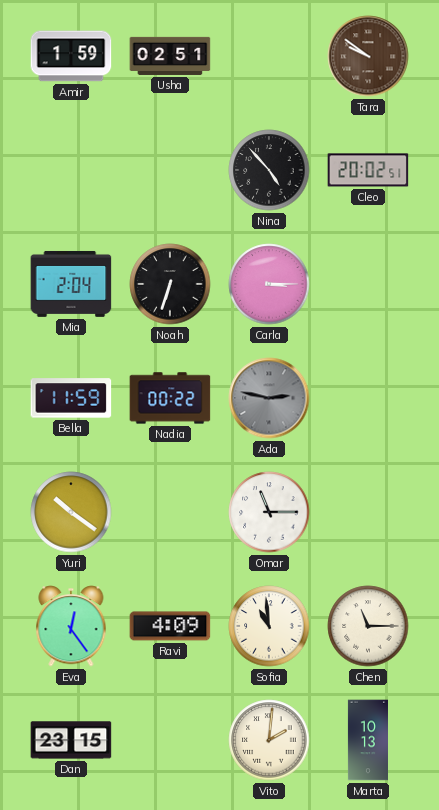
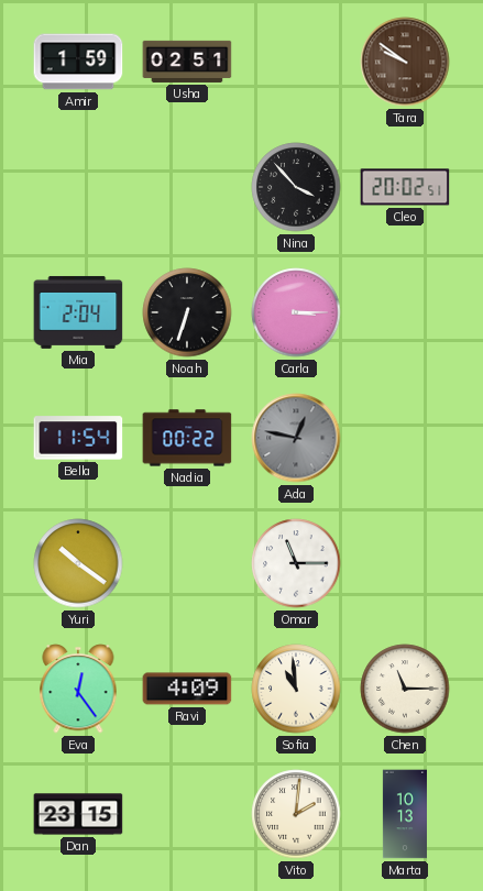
Nina: 4:53 -> 3:53 (296, 187)
Bella: 11:59 -> 11:54 (78, 438)
Ada: 2:47 -> 12:47 (296, 438)
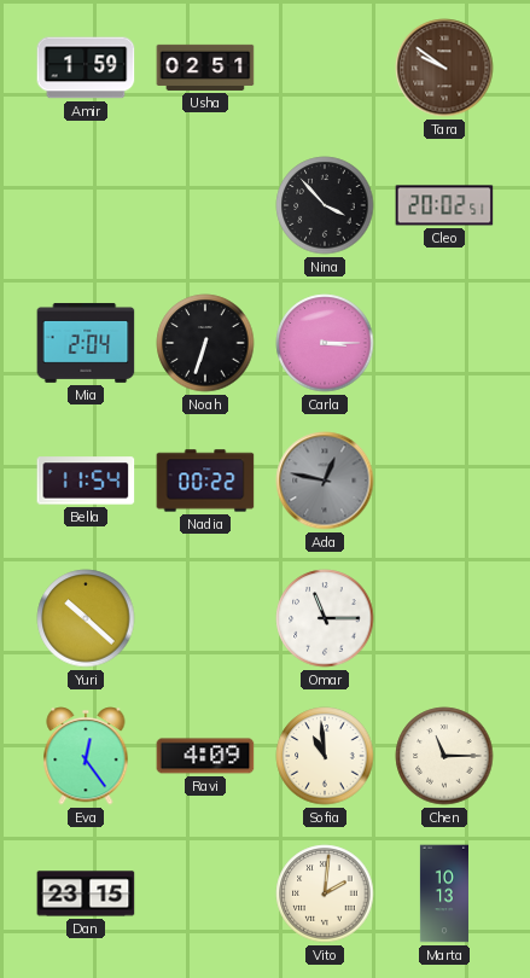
Yuri: 10:21 -> 10:22 (86, 618)
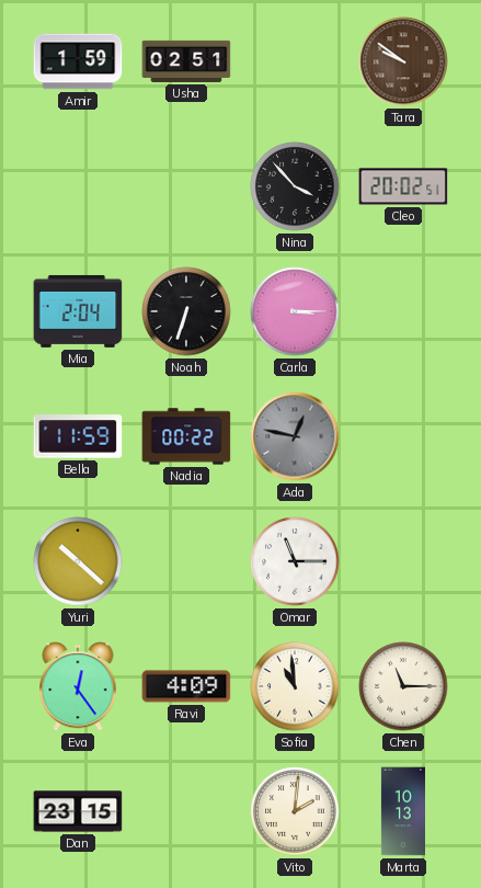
Bella: 11:54 -> 11:59 (78, 436)
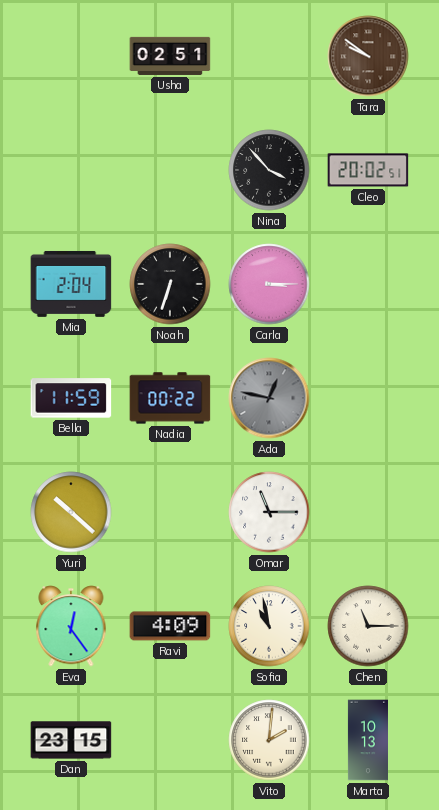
Amir: 1:59 -> none (78, 61)
Sofia: 10:59 -> 10:58 (269, 626)
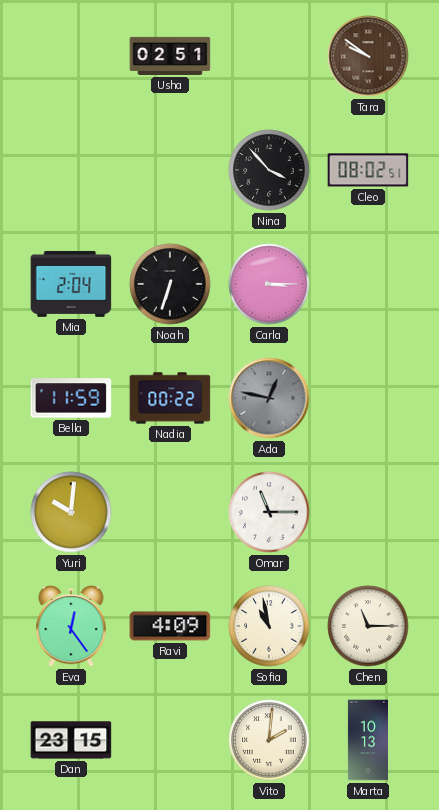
Cleo: 20:02 -> 08:02 (368, 170)
Yuri: 10:22 -> 10:01 (71, 512)
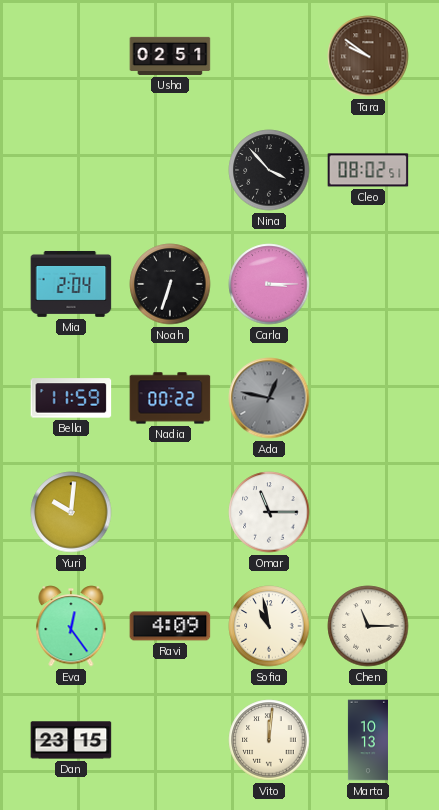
Vito: 2:01 -> 12:01 (269, 740)
